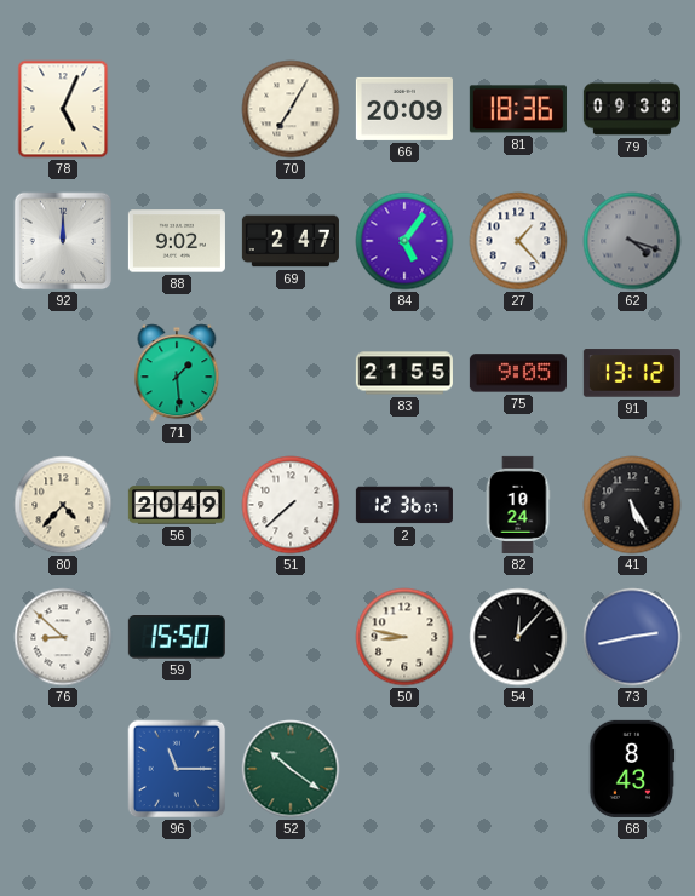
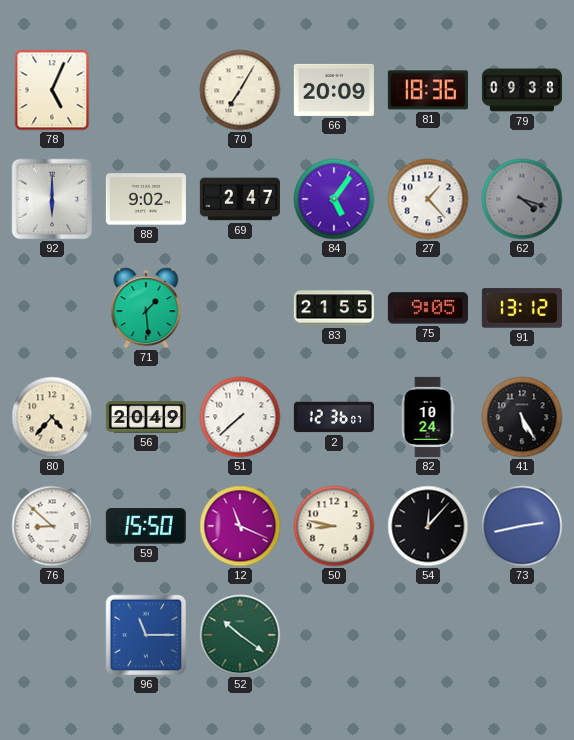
92: 12:00 -> 6:00 (52, 199)
12: none -> 11:19 (240, 526)
68: 8:43 -> none (632, 769)
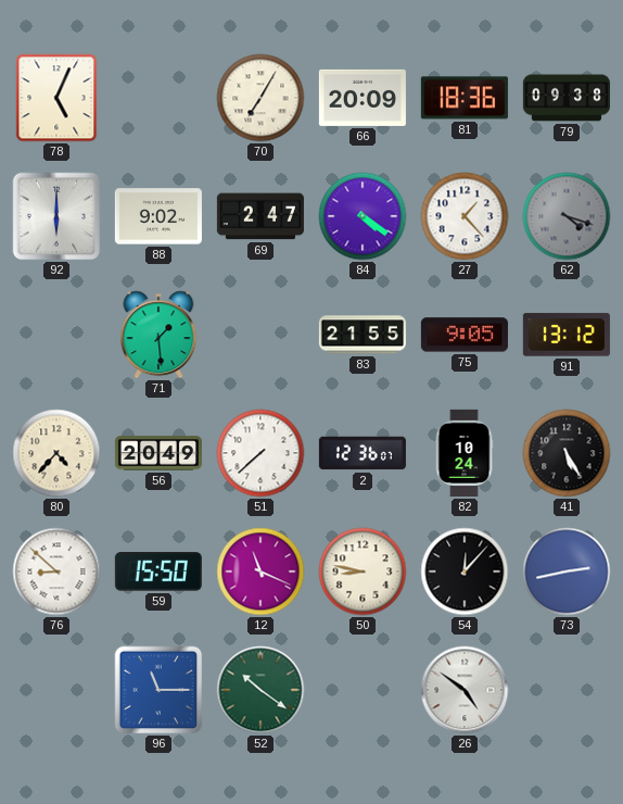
84: 5:06 -> 4:21 (363, 216)
26: none -> 4:51 (465, 690)
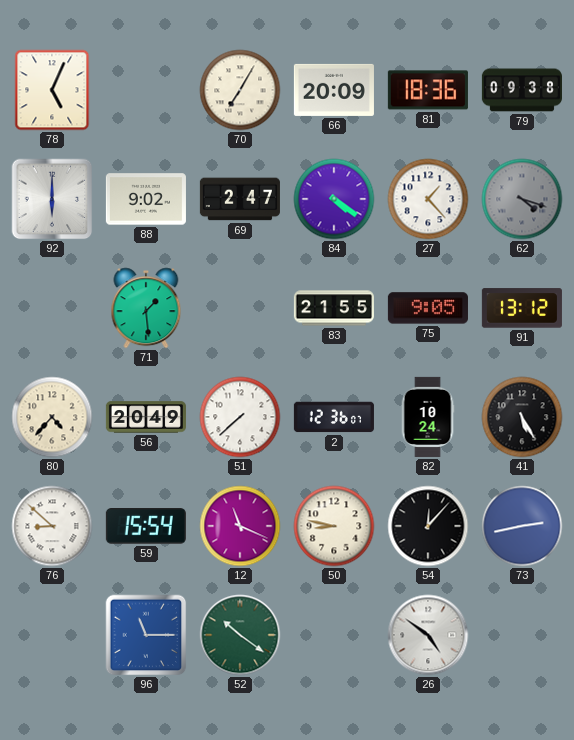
59: 15:50 -> 15:54 (146, 527)
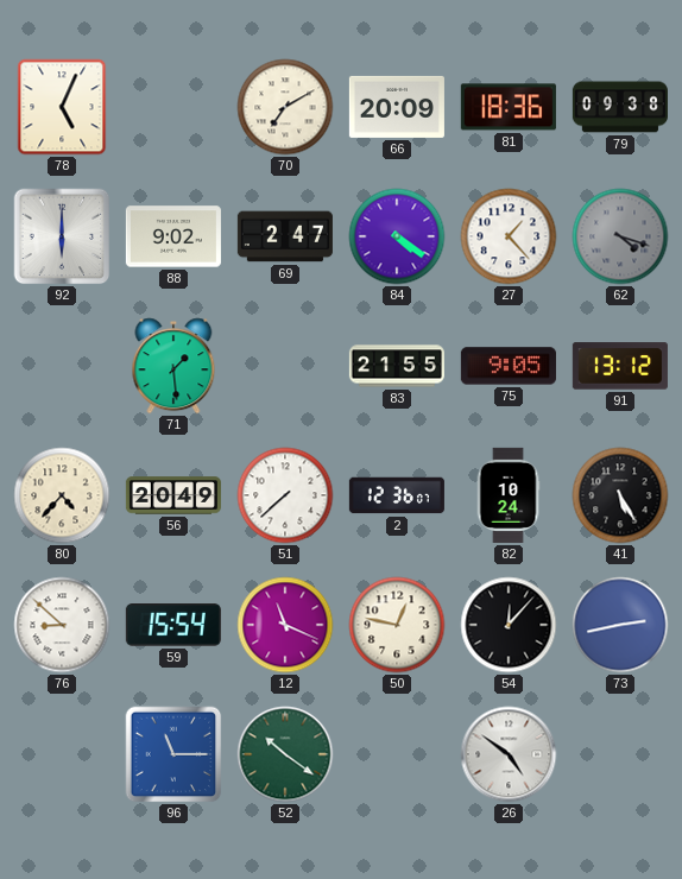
70: 7:05 -> 7:10 (285, 107)
50: 8:47 -> 12:47 (397, 625)
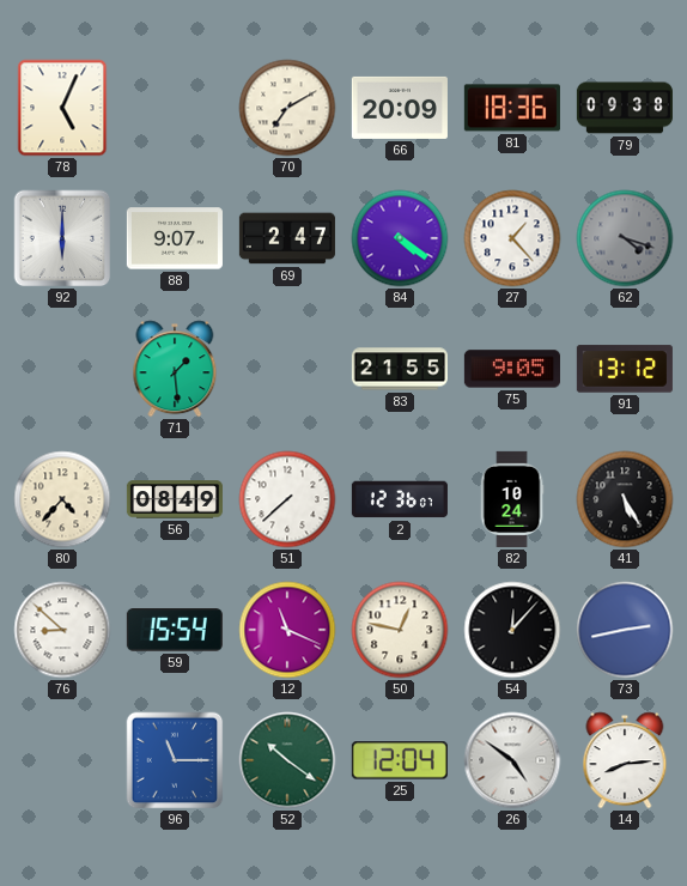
88: 9:02 -> 9:07 (175, 238)
56: 20:49 -> 08:49 (175, 499)
25: none -> 12:04 (400, 760)
14: none -> 8:14 (625, 760)
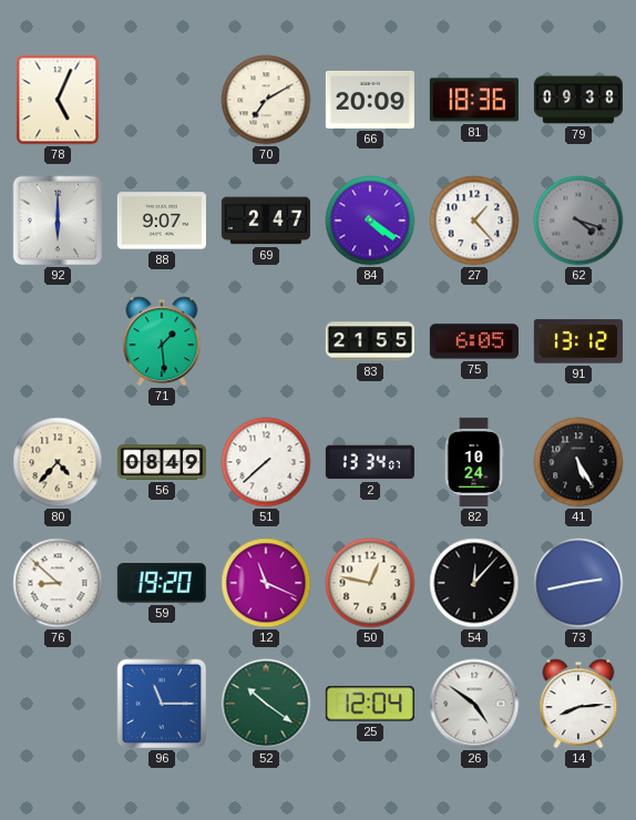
75: 9:05 -> 6:05 (474, 341)
2: 12:36 -> 13:34 (370, 462)
59: 15:54 -> 19:20 (162, 584)
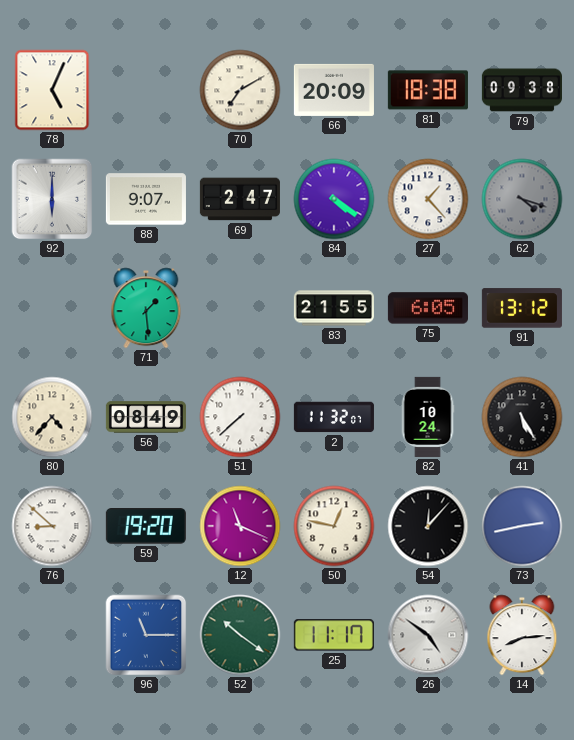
81: 18:36 -> 18:38 (428, 90)
2: 13:34 -> 11:32 (334, 417)
25: 12:04 -> 11:17 (334, 635)
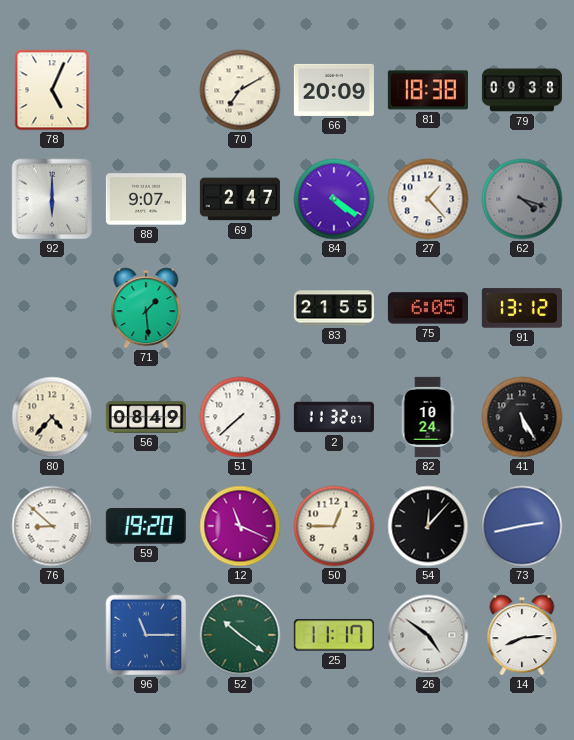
50: 12:47 -> 12:45 (334, 526)
